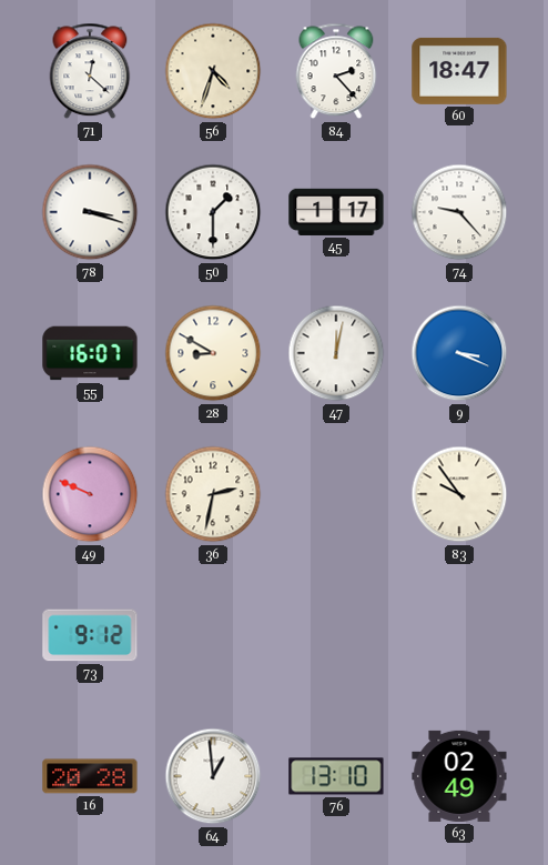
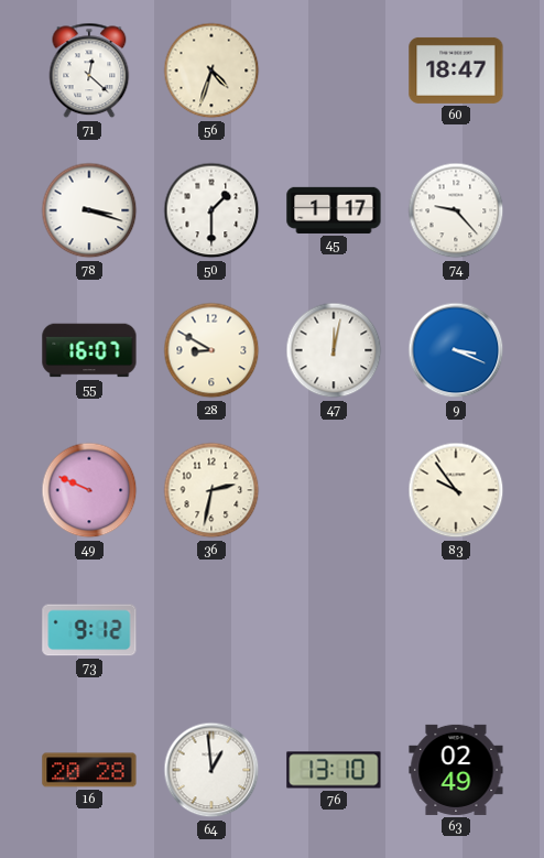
84: 2:23 -> none (336, 71)
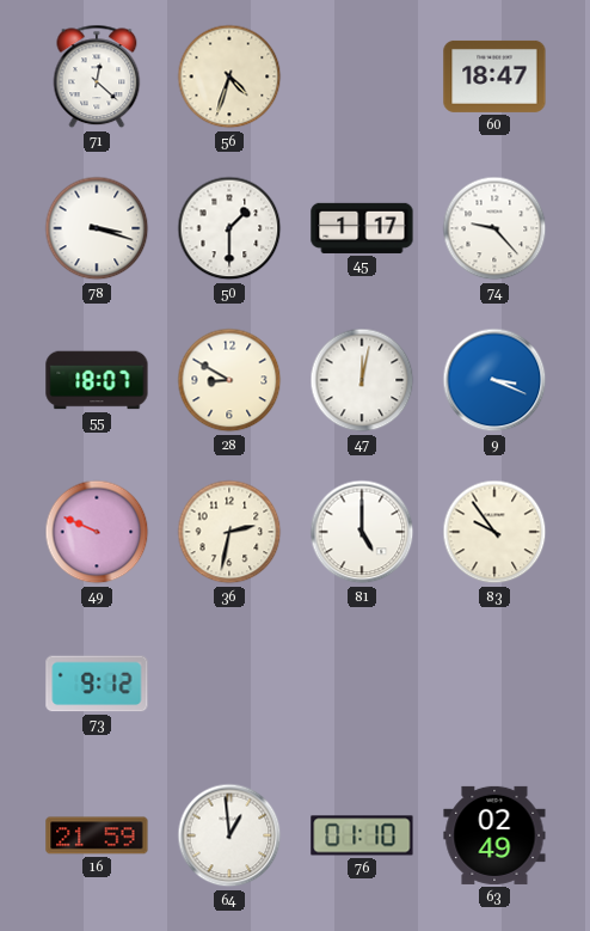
55: 16:07 -> 18:07 (97, 380)
81: none -> 5:00 (362, 532)
16: 20:28 -> 21:59 (97, 835)
76: 13:10 -> 01:10 (362, 835)
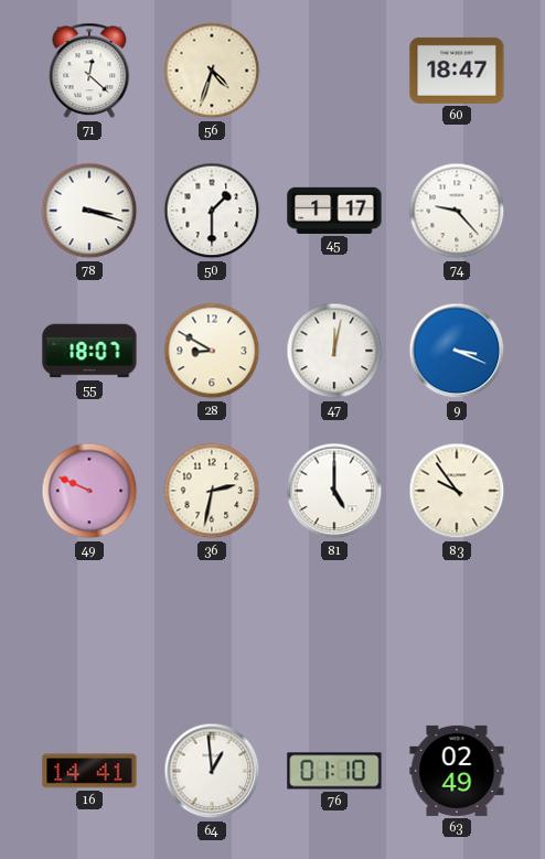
73: 9:12 -> none (97, 684)
16: 21:59 -> 14:41 (89, 771)
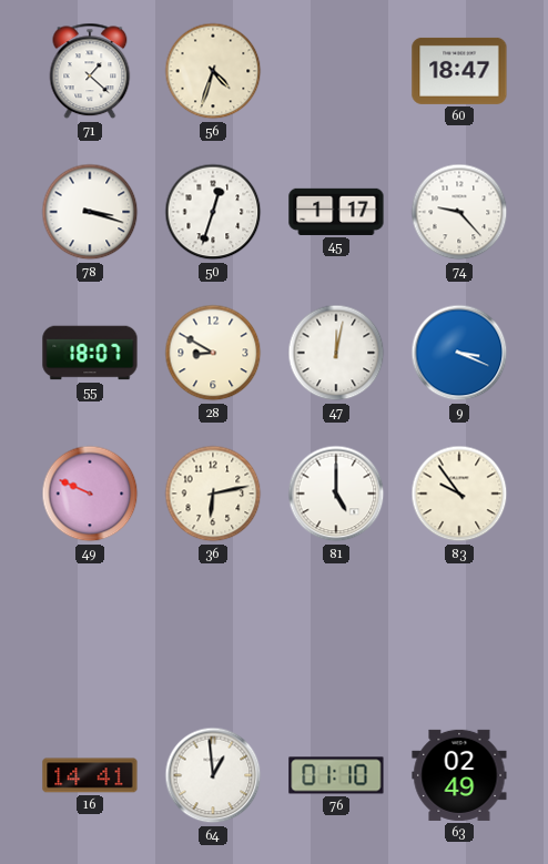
71: 12:22 -> 1:22 (90, 71)
50: 1:30 -> 12:33 (213, 212)
36: 2:32 -> 6:13 (213, 494)
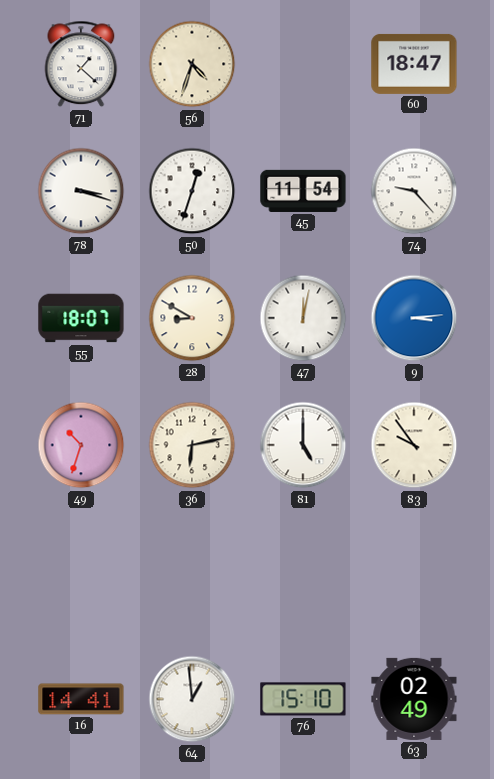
45: 1:17 -> 11:54 (303, 191)
9: 3:19 -> 3:14 (414, 318)
49: 9:49 -> 10:33 (81, 445)
76: 01:10 -> 15:10 (303, 699)
